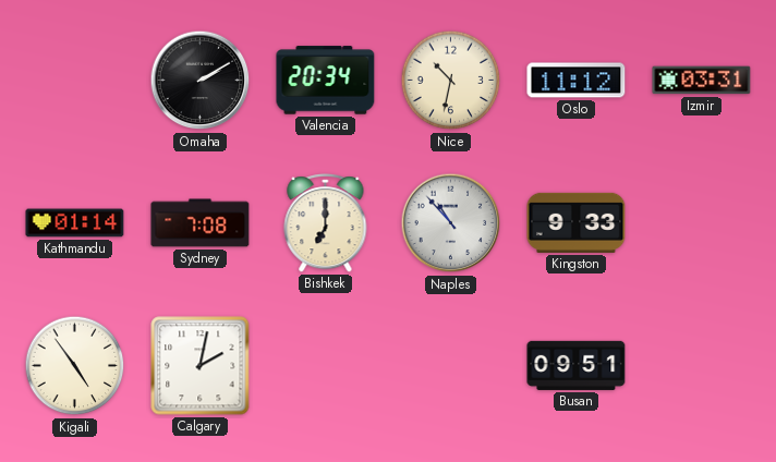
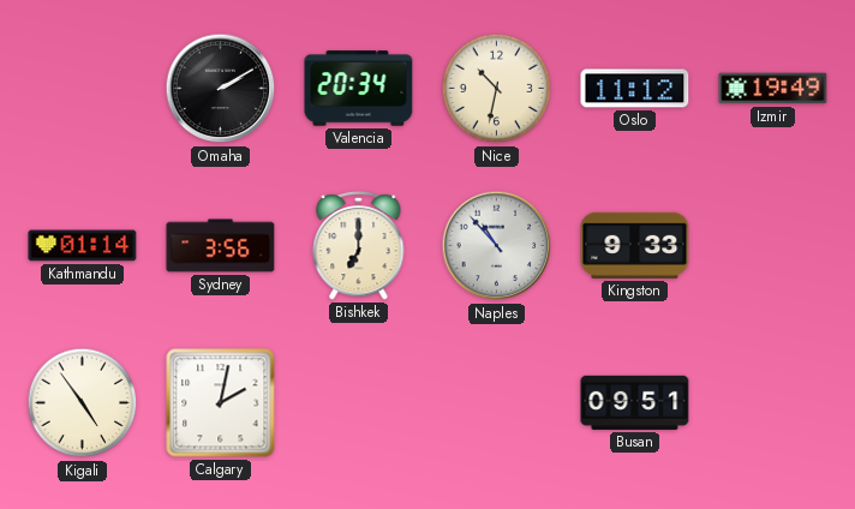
Izmir: 03:31 -> 19:49 (773, 89)
Sydney: 7:08 -> 3:56 (221, 246)
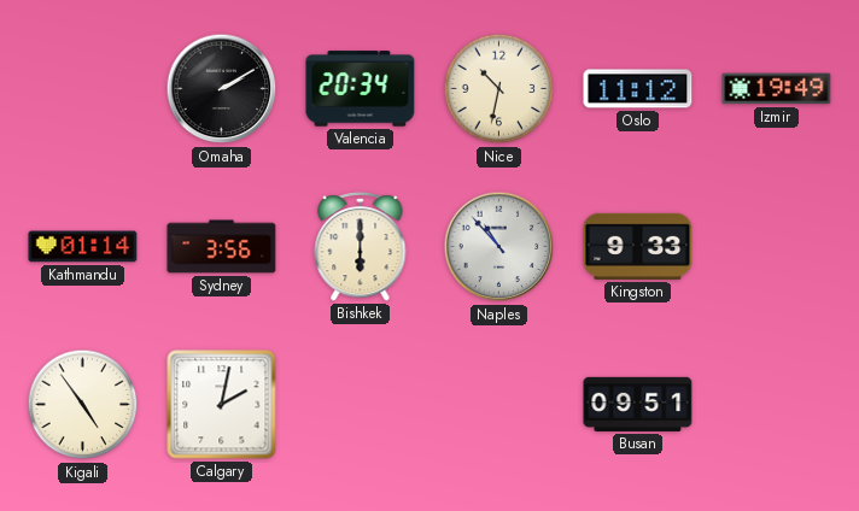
Bishkek: 7:00 -> 6:00 (361, 247)
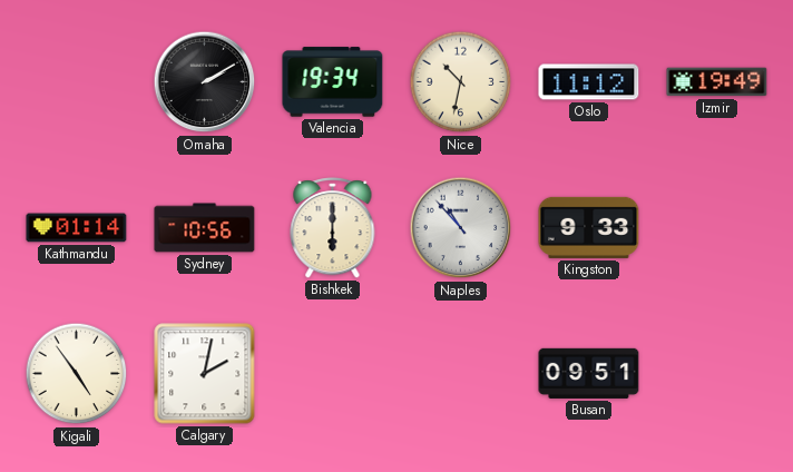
Valencia: 20:34 -> 19:34 (333, 82)
Sydney: 3:56 -> 10:56 (205, 228)
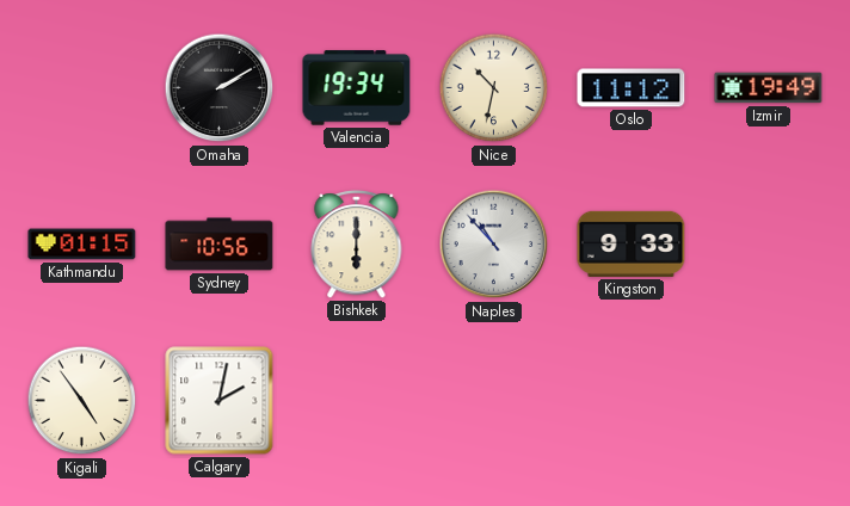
Kathmandu: 01:14 -> 01:15 (82, 245)
Busan: 09:51 -> none (589, 373)
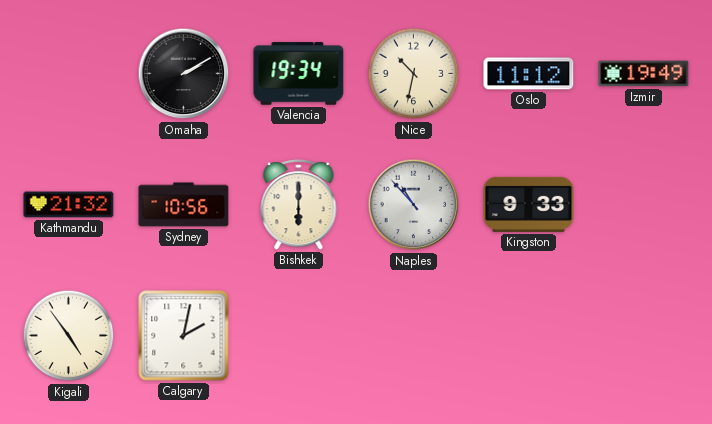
Kathmandu: 01:15 -> 21:32 (69, 205)
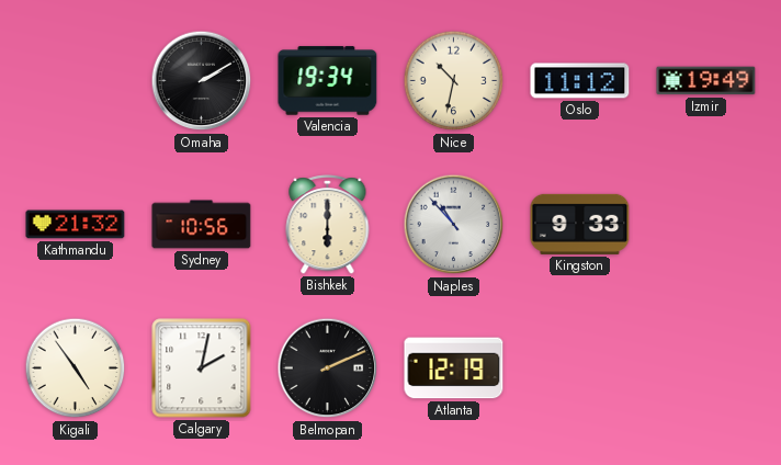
Belmopan: none -> 2:11 (328, 368)
Atlanta: none -> 12:19 (454, 368)
